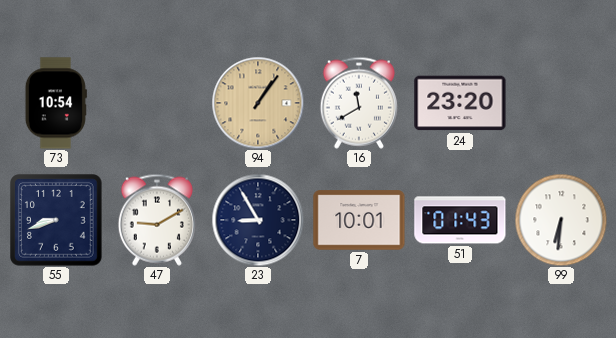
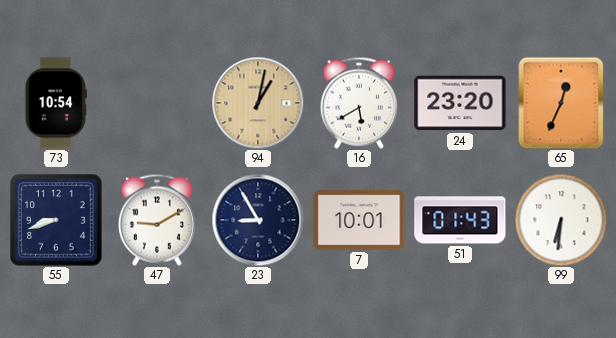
94: 1:06 -> 1:02 (258, 103)
16: 11:40 -> 5:40 (359, 103)
65: none -> 12:34 (561, 103)
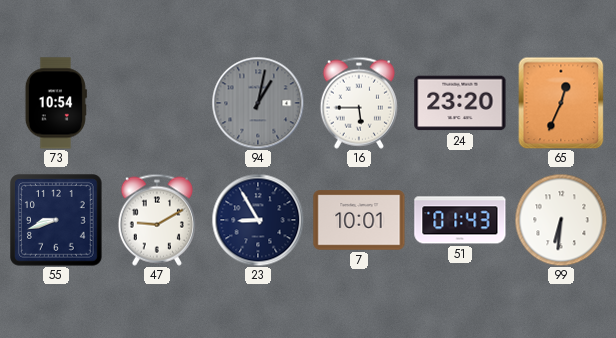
94 dial: champagne -> grey (258, 103)
16: 5:40 -> 5:45 (359, 103)
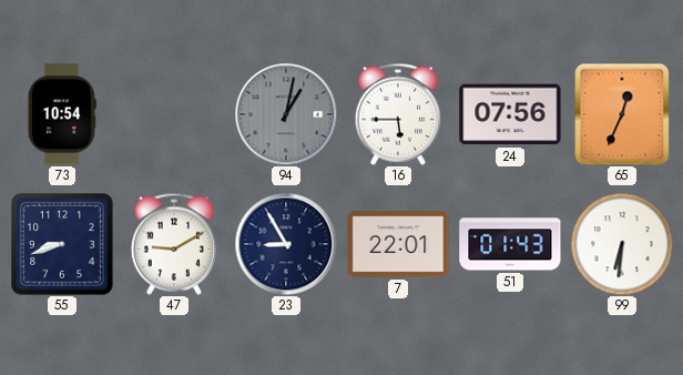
24: 23:20 -> 07:56 (510, 114)
7: 10:01 -> 22:01 (398, 244)
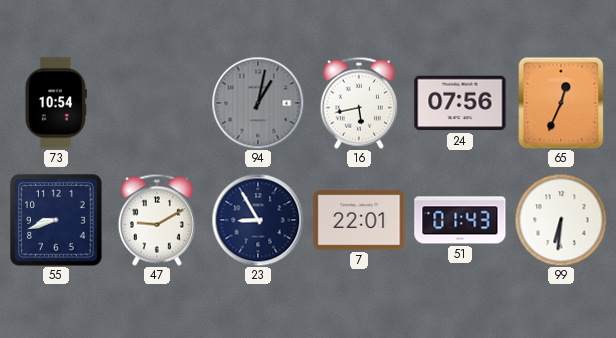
16: 5:45 -> 5:43 (359, 103)
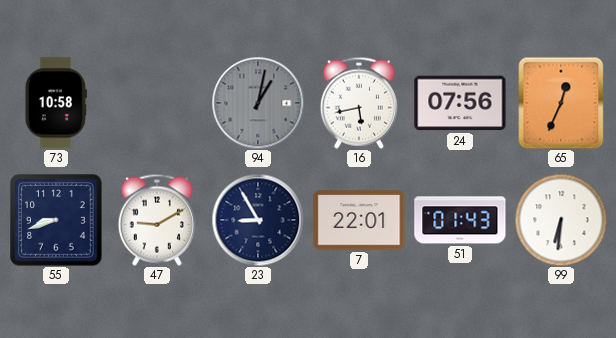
73: 10:54 -> 10:58 (56, 103)
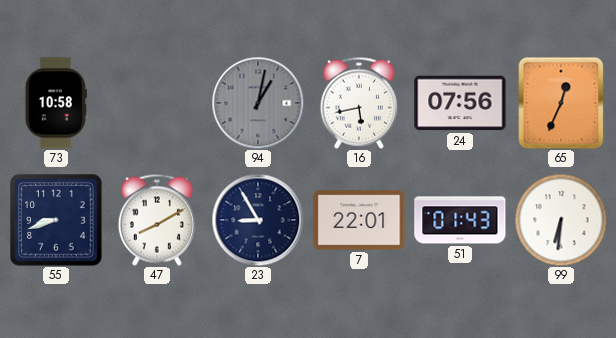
47: 9:10 -> 8:10 (157, 220)
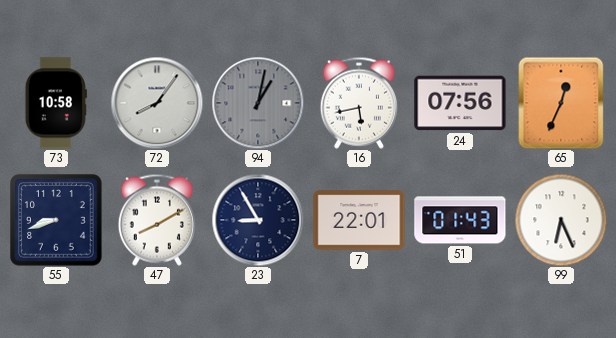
72: none -> 8:06 (157, 103)
99: 6:31 -> 6:26 (561, 220)
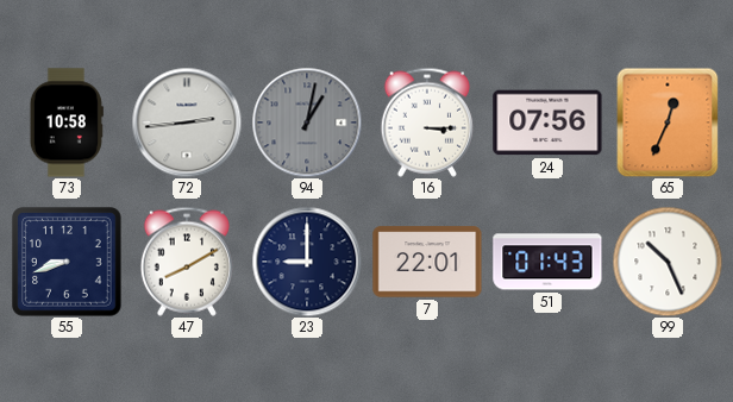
72: 8:06 -> 2:44 (187, 123)
16: 5:43 -> 3:15 (427, 123)
23: 8:55 -> 9:00 (307, 262)
99: 6:26 -> 10:26 (668, 262)
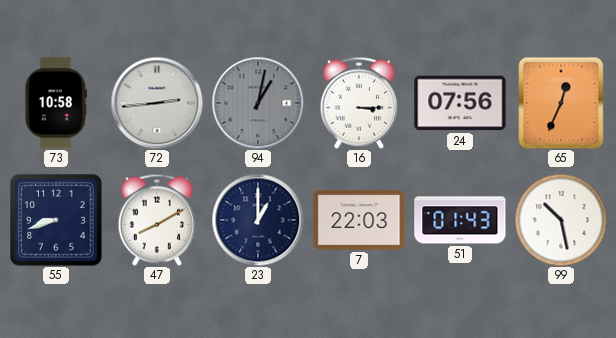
23: 9:00 -> 1:00 (258, 220)
7: 22:01 -> 22:03 (359, 220)
99: 10:26 -> 10:28 (561, 220)
